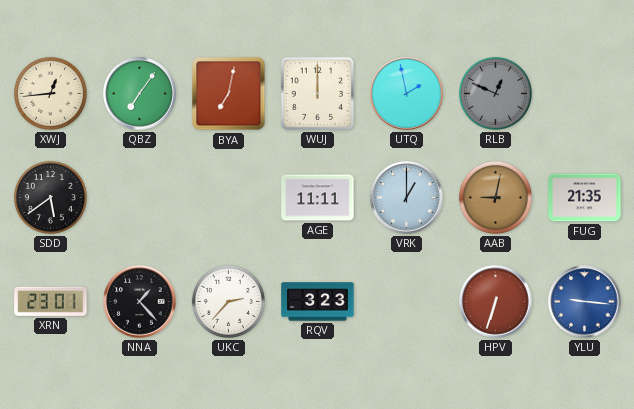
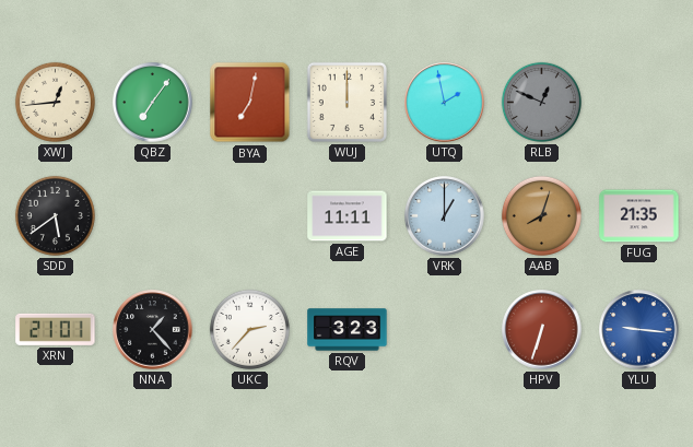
AAB: 9:02 -> 8:03 (541, 215)
XRN: 23:01 -> 21:01 (56, 329)
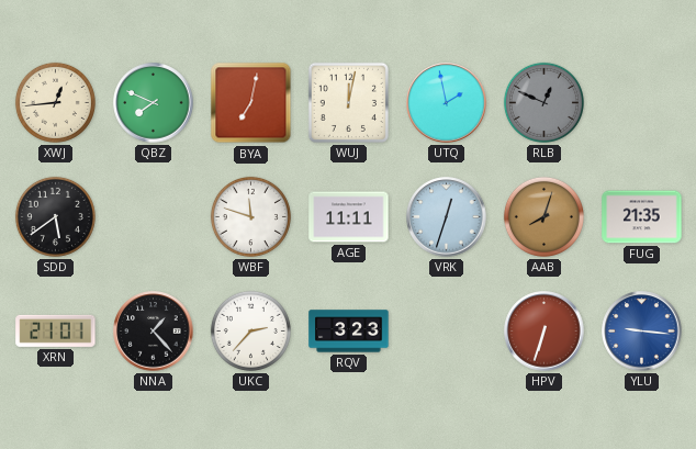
QBZ: 7:06 -> 7:49 (154, 103)
WUJ: 12:00 -> 12:02 (348, 102)
WBF: none -> 11:48 (250, 216)
VRK: 1:00 -> 12:33 (447, 217)
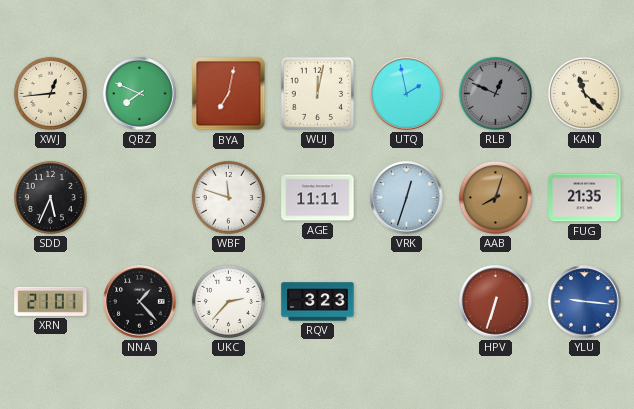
KAN: none -> 11:22 (584, 93)
SDD: 5:39 -> 5:34 (50, 197)
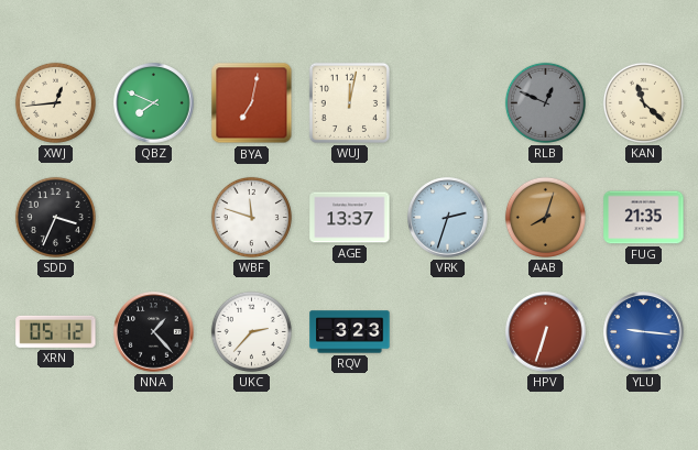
UTQ: 1:58 -> none (407, 94)
SDD: 5:34 -> 3:34 (55, 217)
AGE: 11:11 -> 13:37 (350, 218)
VRK: 12:33 -> 2:33 (448, 218)
XRN: 21:01 -> 05:12 (56, 331)
